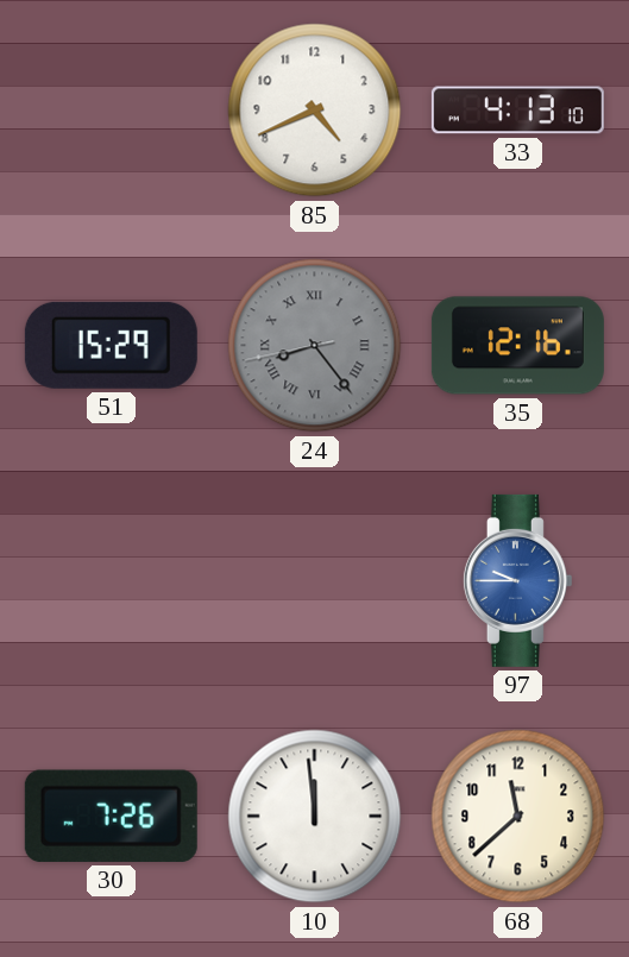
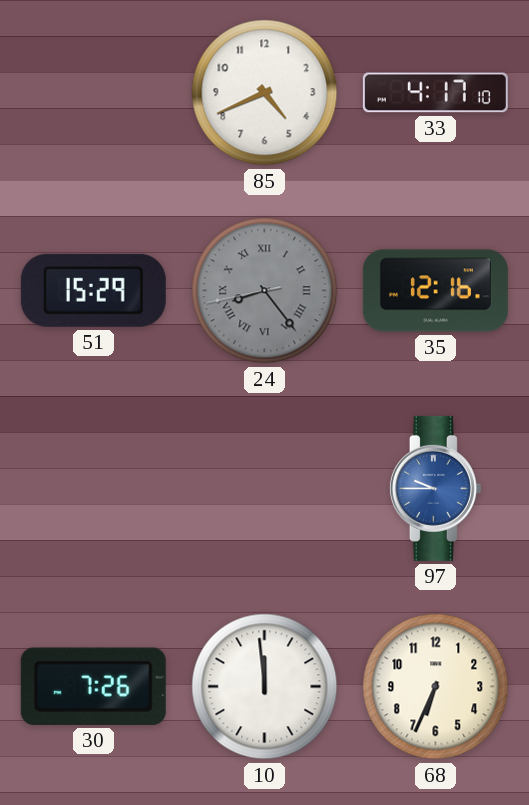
33: 4:13 -> 4:17 (435, 93)
68: 11:38 -> 6:34 (436, 687)
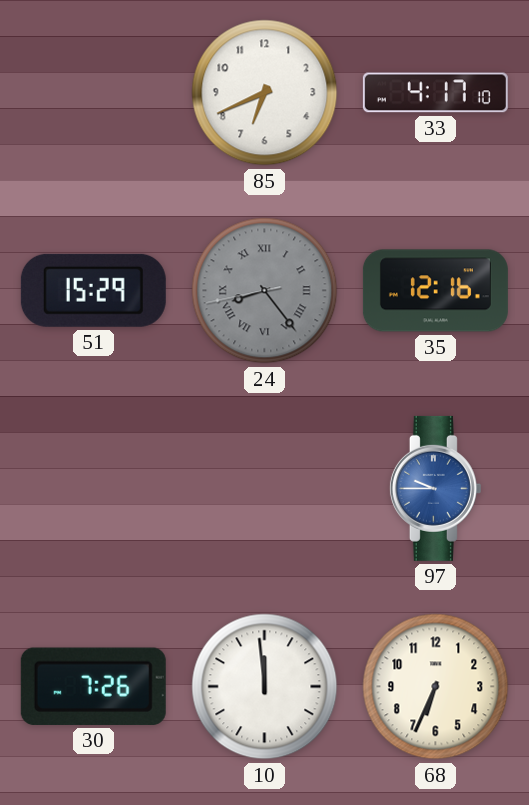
85: 4:41 -> 6:41 (265, 93)
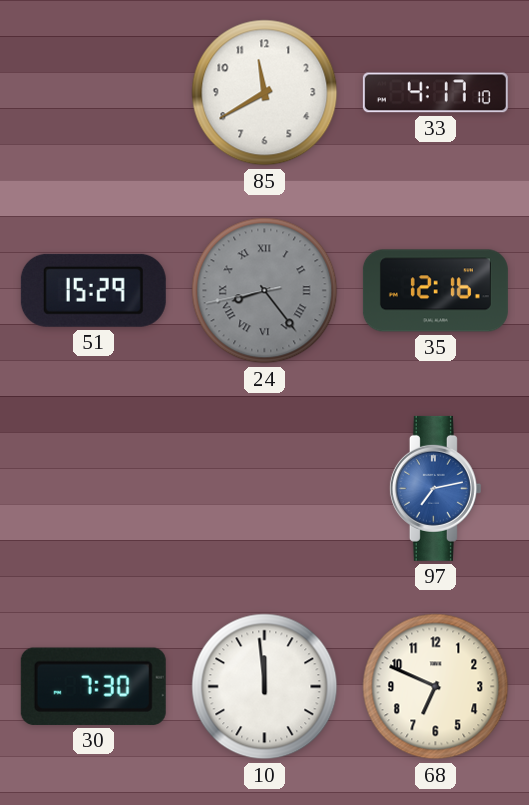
85: 6:41 -> 11:40 (265, 93)
97: 9:45 -> 7:13 (435, 488)
30: 7:26 -> 7:30 (93, 686)
68: 6:34 -> 6:49 (436, 687)
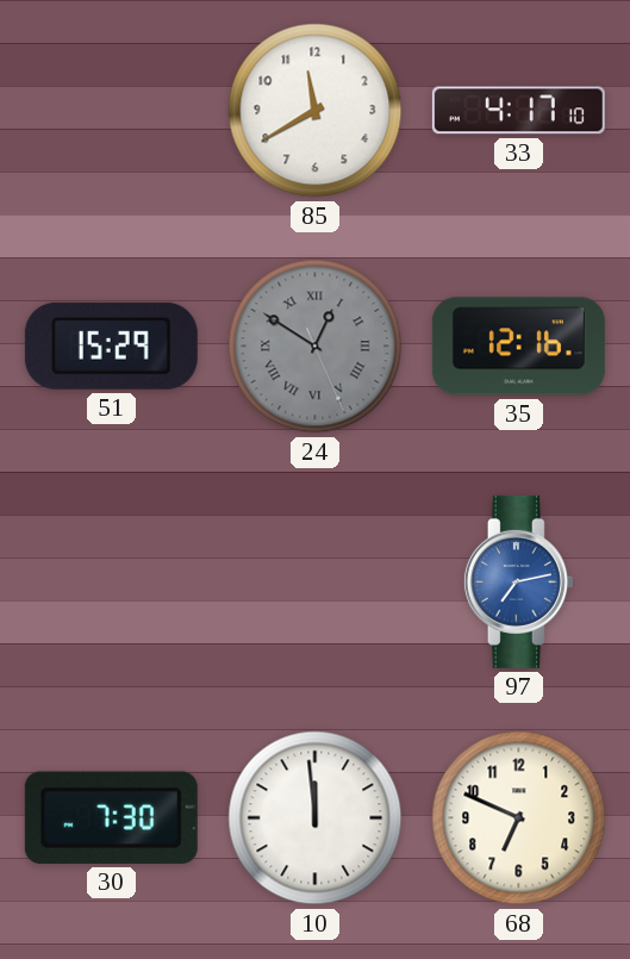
24: 8:23 -> 12:50 (316, 347)
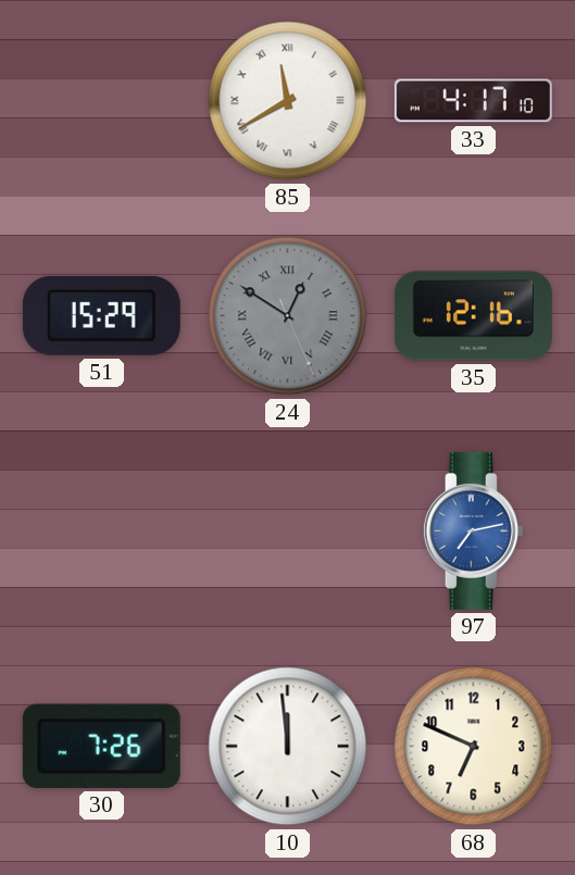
85 numerals: Arabic -> Roman (288, 101)
30: 7:30 -> 7:26 (101, 746)
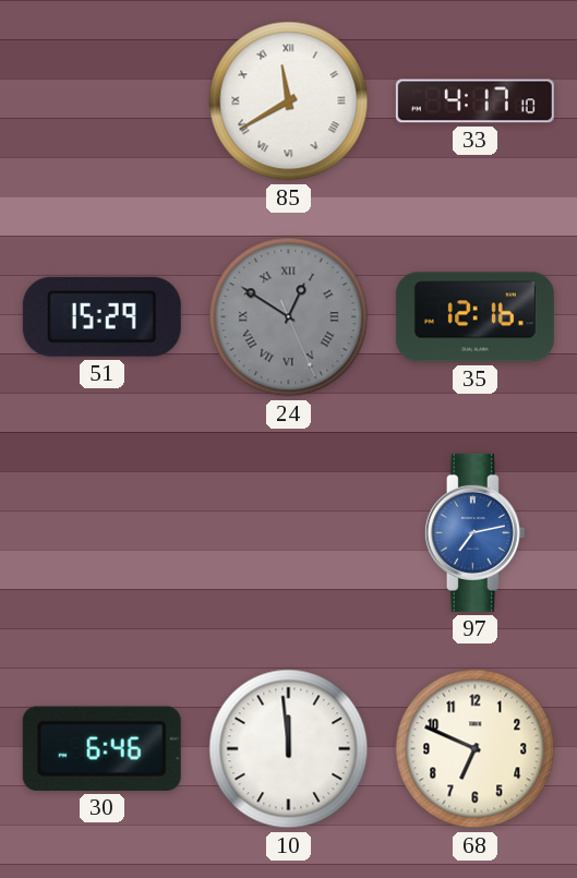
30: 7:26 -> 6:46 (101, 748)
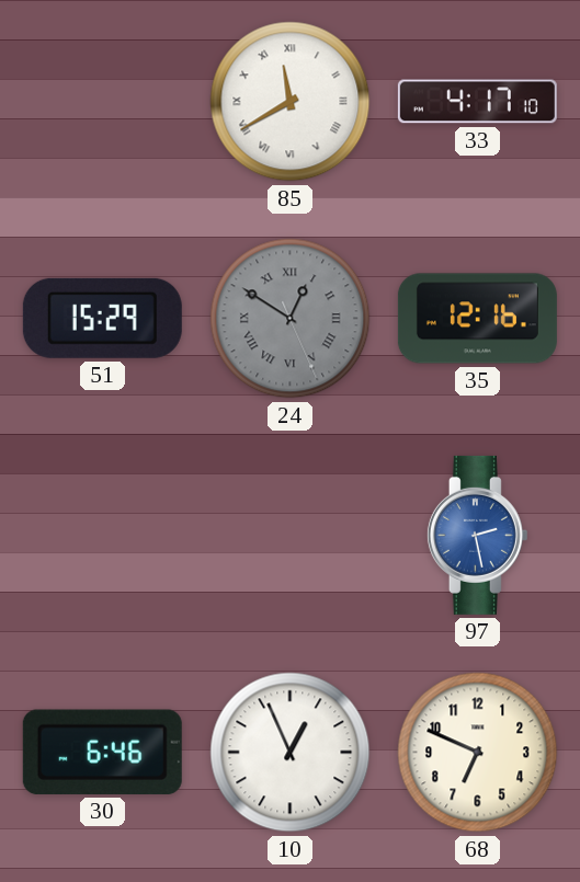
97: 7:13 -> 2:28 (477, 535)
10: 11:59 -> 12:56 (291, 753)
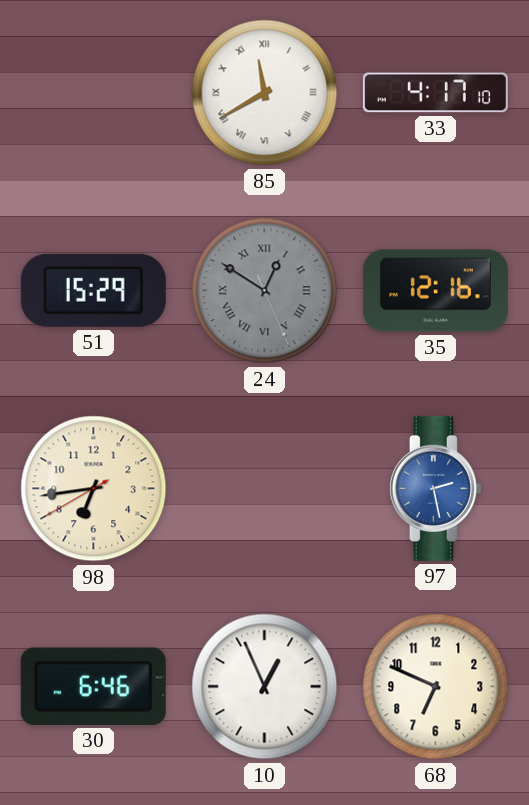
98: none -> 6:43 (94, 489)
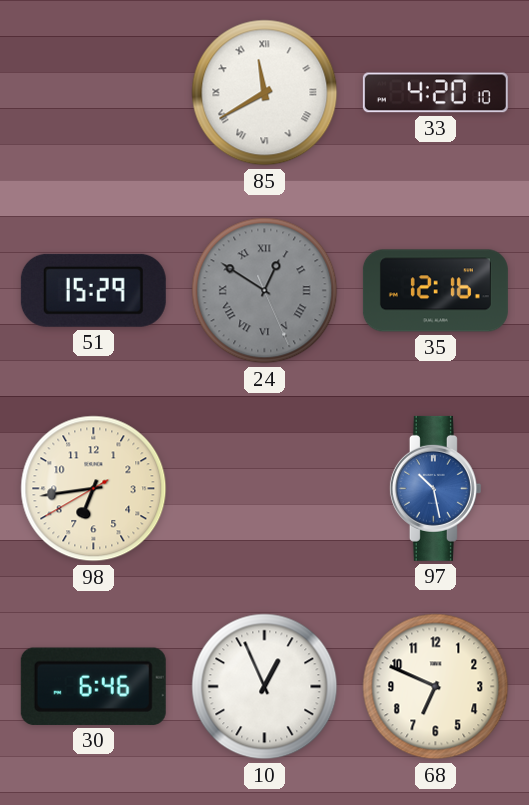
33: 4:17 -> 4:20 (435, 93)
97: 2:28 -> 10:28 (435, 488)
